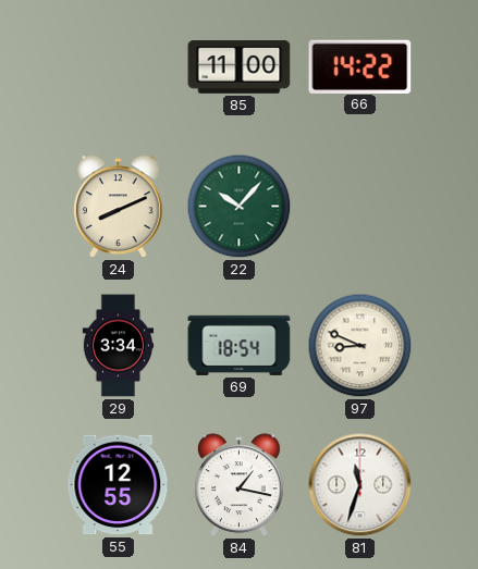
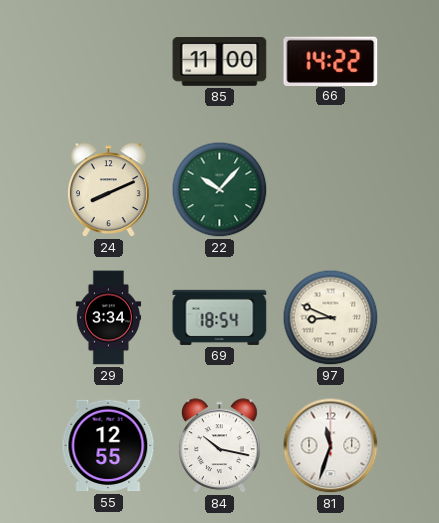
84: 1:17 -> 10:17 (220, 446)
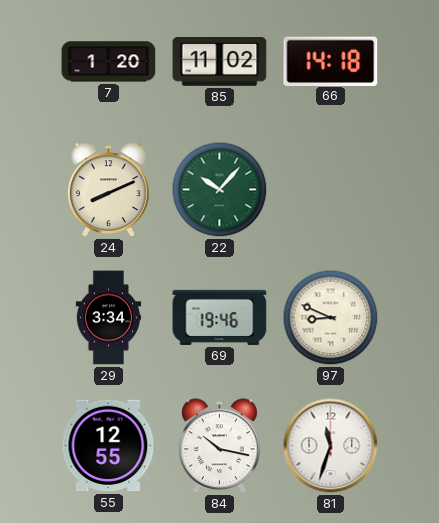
7: none -> 1:20 (109, 62)
85: 11:00 -> 11:02 (220, 62)
66: 14:22 -> 14:18 (331, 61)
69: 18:54 -> 19:46 (220, 317)
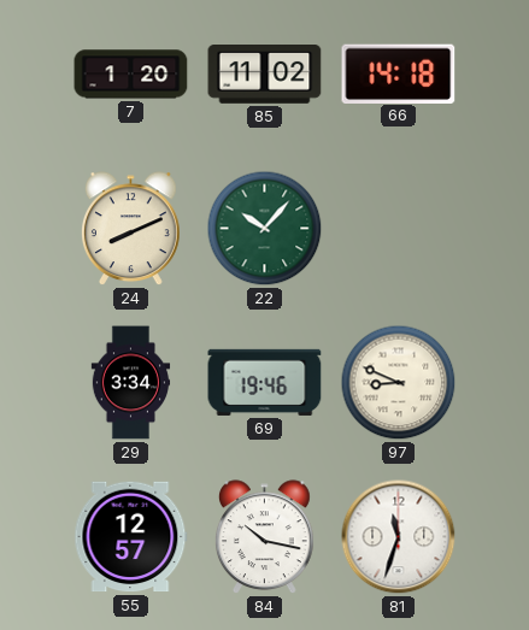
55: 12:55 -> 12:57 (131, 537)
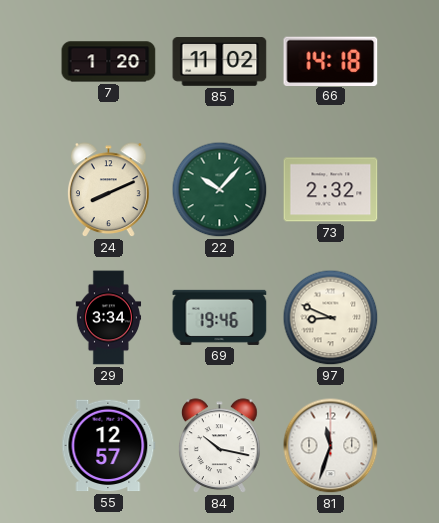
73: none -> 2:32 (331, 190)
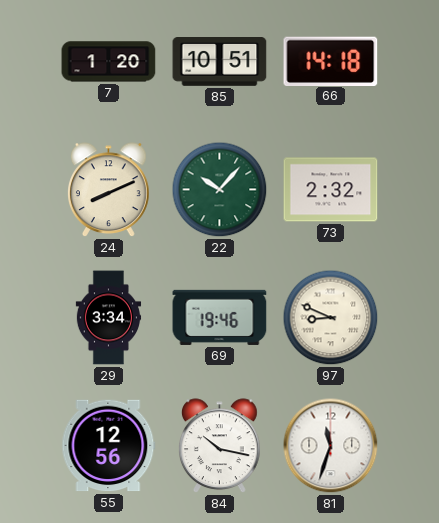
85: 11:02 -> 10:51 (220, 62)
55: 12:57 -> 12:56 (109, 446)
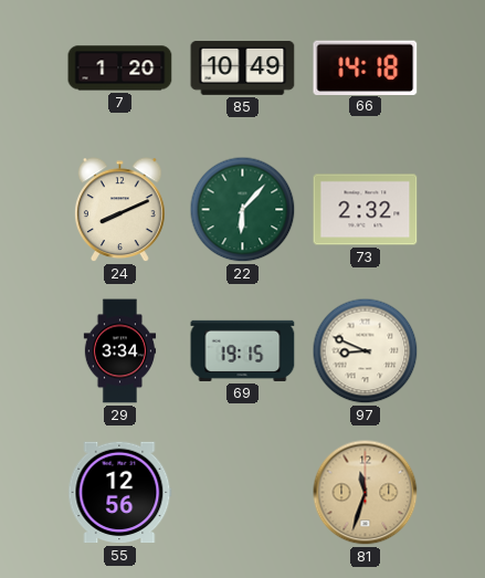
85: 10:51 -> 10:49 (243, 69)
22: 10:07 -> 6:07 (243, 210)
69: 19:46 -> 19:15 (243, 350)
84: 10:17 -> none (220, 446)
81 dial: white -> champagne (366, 493)
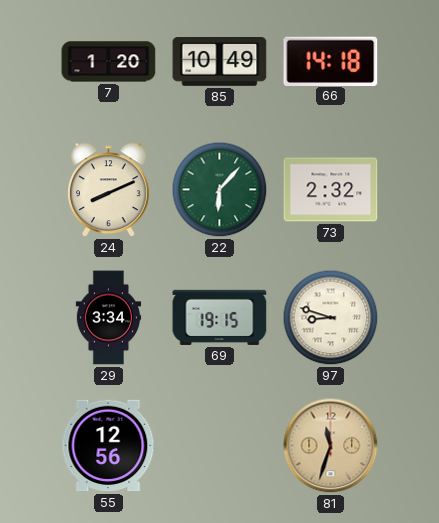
97: 8:49 -> 8:48 (331, 318)
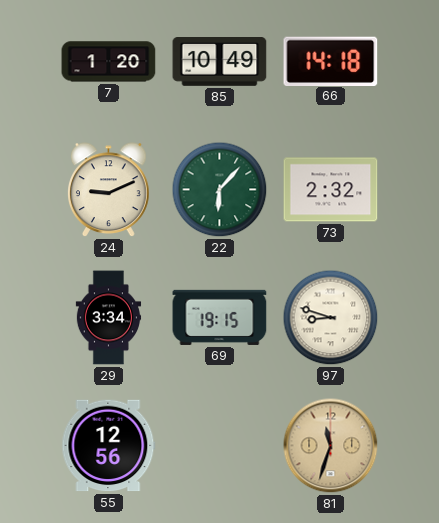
24: 8:11 -> 9:11 (109, 190)
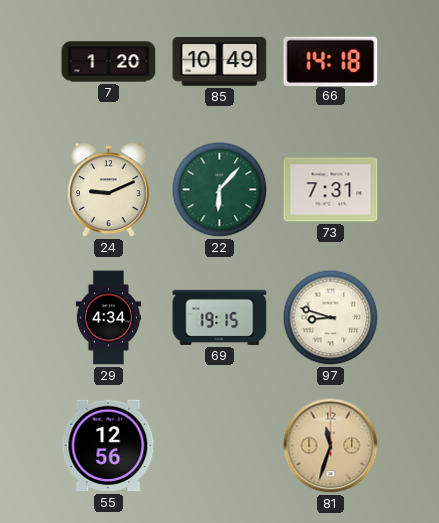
73: 2:32 -> 7:31 (331, 190)
29: 3:34 -> 4:34 (109, 318)
